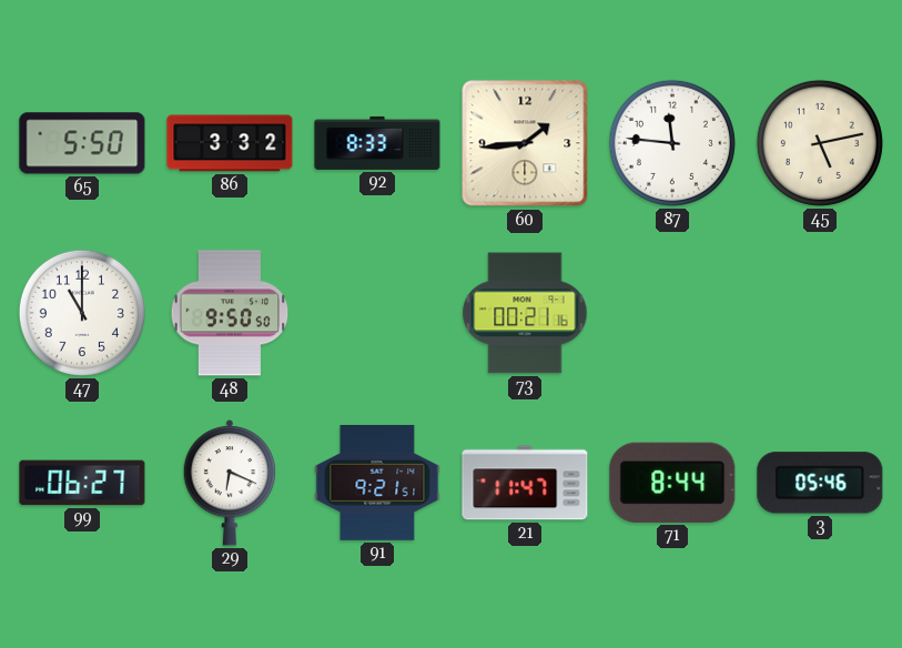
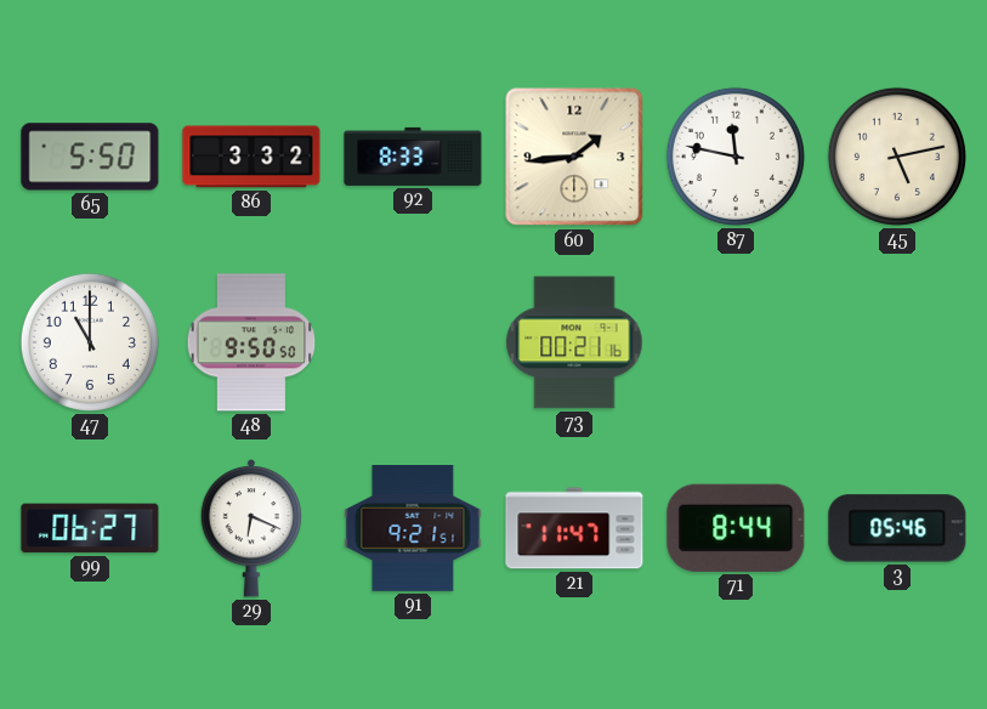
87: 11:46 -> 11:47 (736, 157)
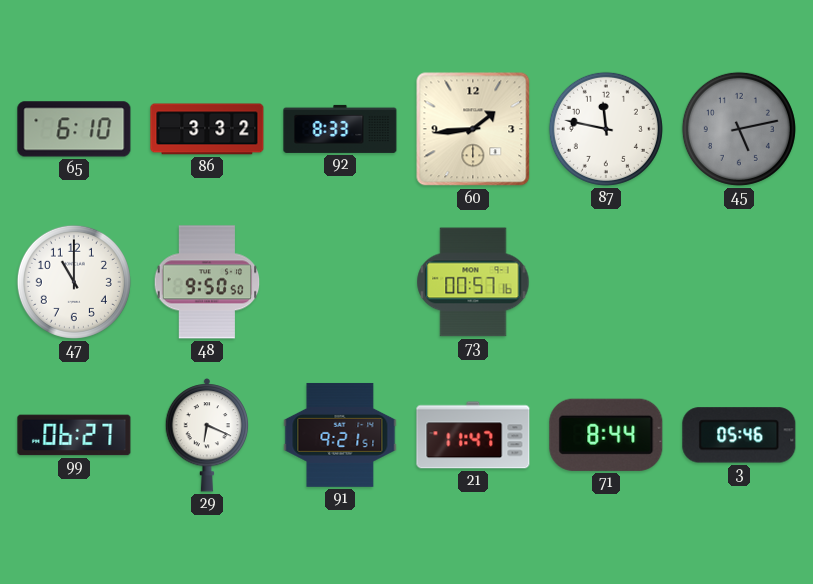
65: 5:50 -> 6:10 (74, 129)
45 dial: cream -> grey (739, 129)
73: 00:21 -> 00:57 (473, 282)
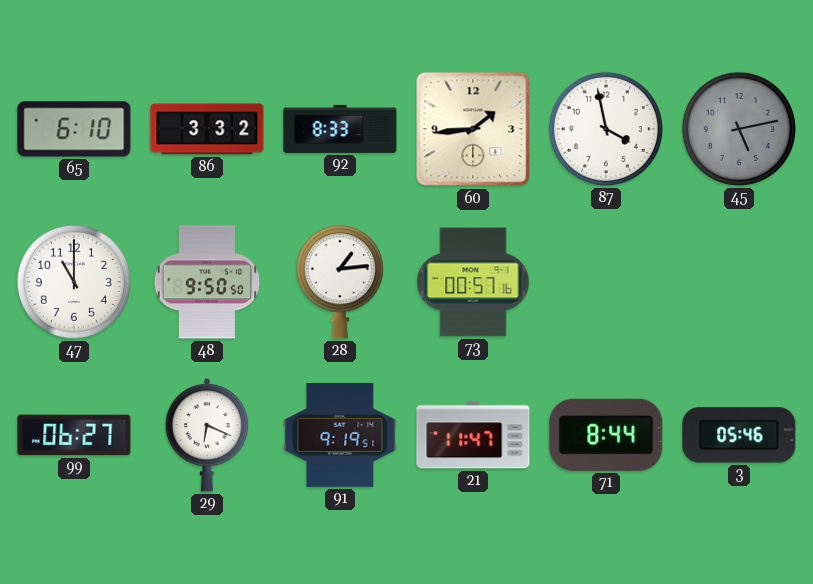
87: 11:47 -> 3:58 (606, 129)
28: none -> 1:14 (340, 282)
91: 9:21 -> 9:19 (340, 435)
